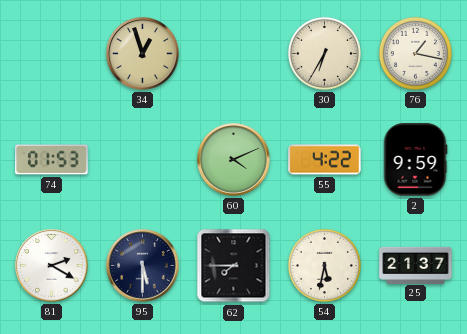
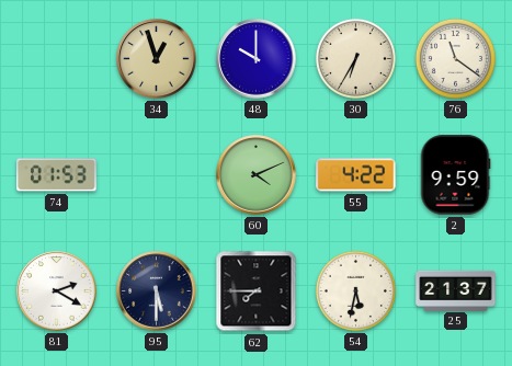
48: none -> 10:00 (257, 59)
76: 1:17 -> 11:21 (455, 58)
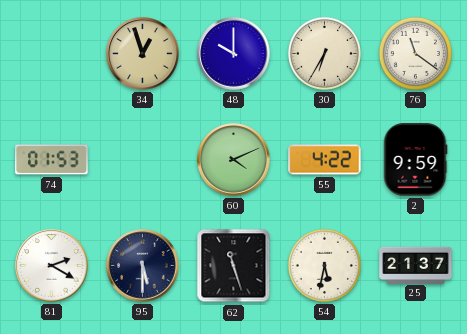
62: 7:45 -> 11:27 (234, 266)
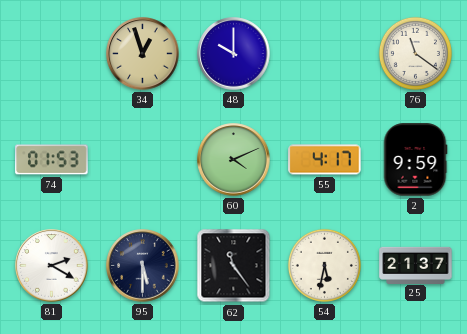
30: 6:35 -> none (324, 53)
55: 4:22 -> 4:17 (325, 160)
62: 11:27 -> 11:24 (234, 266)
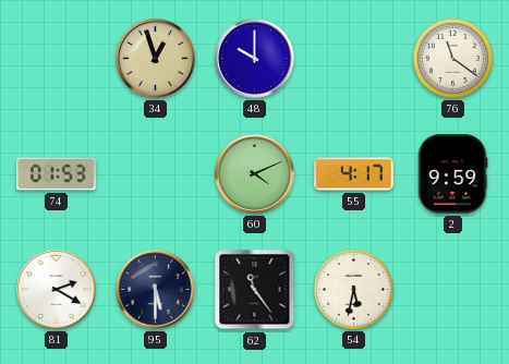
25: 21:37 -> none (416, 265)
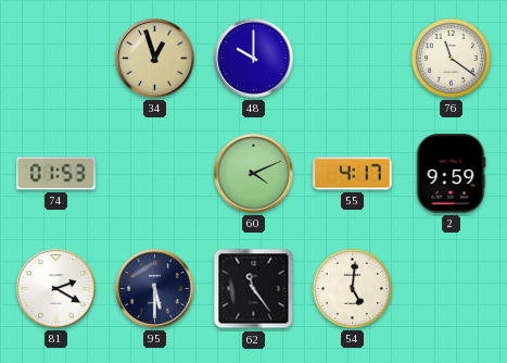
54: 5:32 -> 5:01 (352, 288)
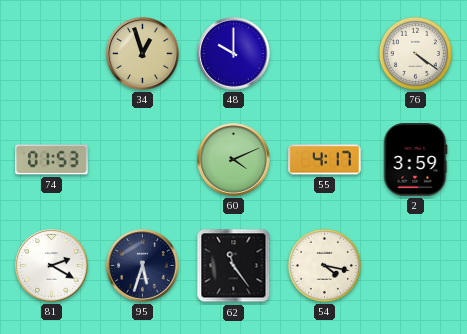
76: 11:21 -> 4:21 (415, 53)
2: 9:59 -> 3:59 (415, 160)
95: 5:30 -> 5:33 (143, 266)
54: 5:01 -> 4:17 (324, 265)
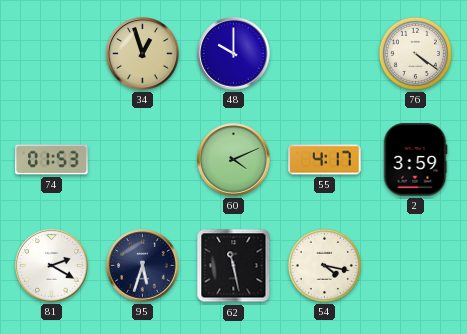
62: 11:24 -> 11:28 (234, 266)
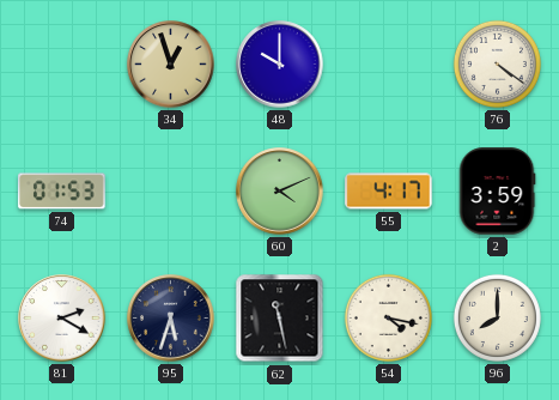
96: none -> 8:00 (497, 317)
